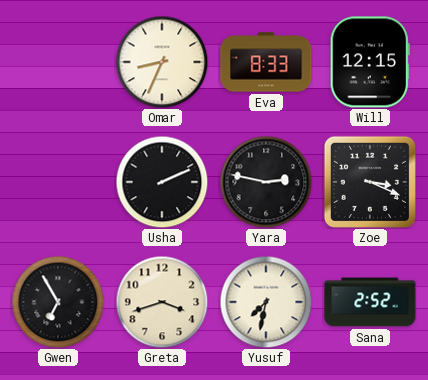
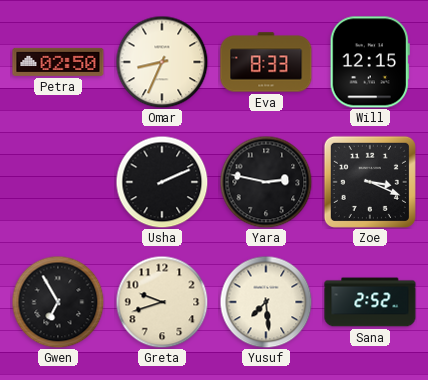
Petra: none -> 02:50 (58, 62)
Greta: 3:42 -> 9:42 (162, 302)
Yusuf: 7:32 -> 7:29 (266, 302)
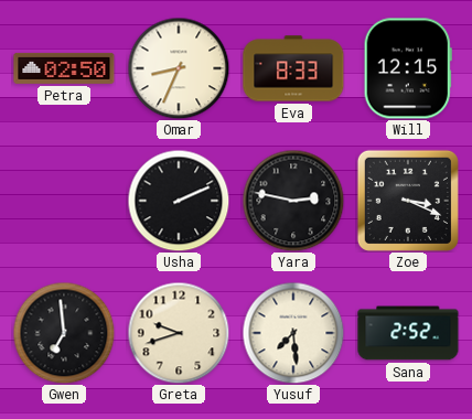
Gwen: 6:55 -> 6:59 (64, 333)
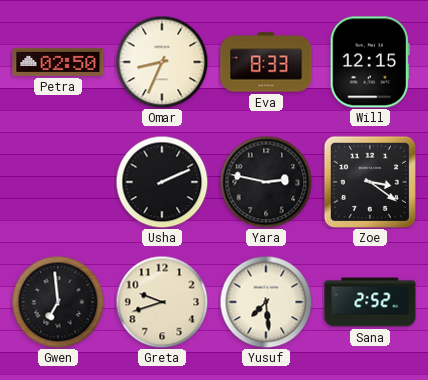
Zoe: 3:19 -> 3:21 (370, 182)
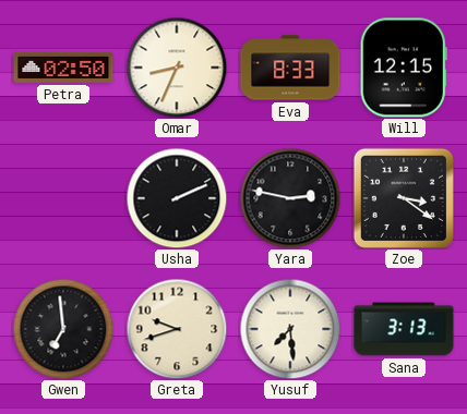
Sana: 2:52 -> 3:13 (404, 329)
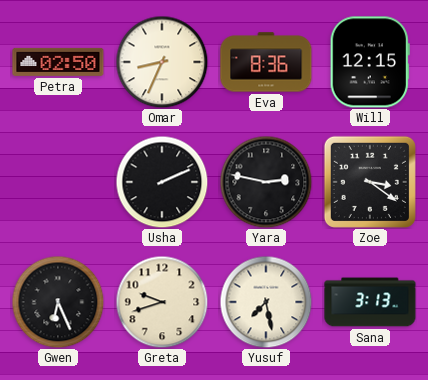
Eva: 8:33 -> 8:36 (266, 62)
Gwen: 6:59 -> 6:26 (58, 302)
Yusuf: 7:29 -> 7:28 (266, 302)
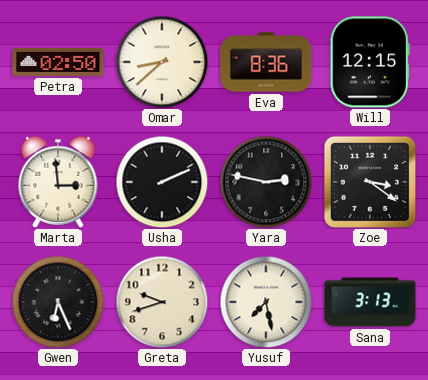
Omar: 8:34 -> 8:38 (162, 62)
Marta: none -> 2:59 (58, 182)
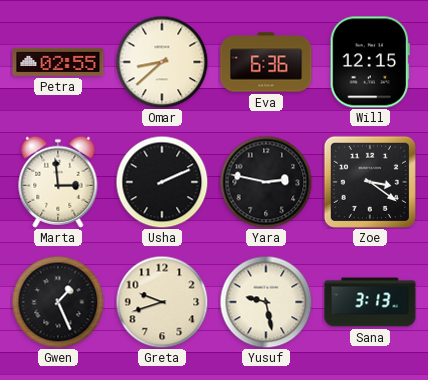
Petra: 02:50 -> 02:55 (58, 62)
Eva: 8:36 -> 6:36 (266, 62)
Gwen: 6:26 -> 1:26 (58, 302)
Yusuf: 7:28 -> 9:28 (266, 302)
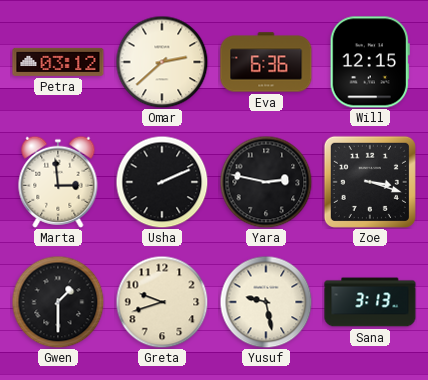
Petra: 02:55 -> 03:12 (58, 62)
Omar: 8:38 -> 2:38 (162, 62)
Zoe: 3:21 -> 3:18 (370, 182)
Gwen: 1:26 -> 1:30 (58, 302)
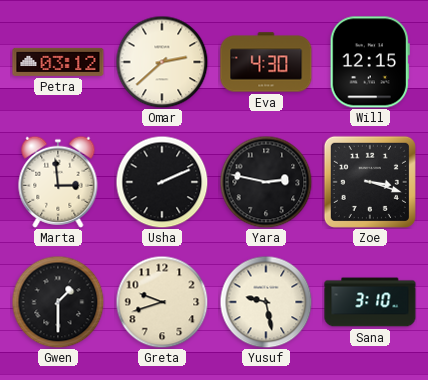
Eva: 6:36 -> 4:30 (266, 62)
Sana: 3:13 -> 3:10 (370, 302)
